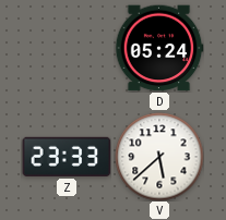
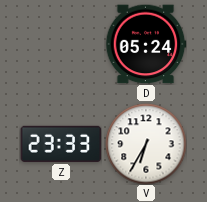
V: 5:38 -> 6:35 (146, 144)
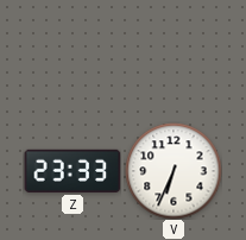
D: 05:24 -> none (146, 44)
V: 6:35 -> 6:34 (174, 171)
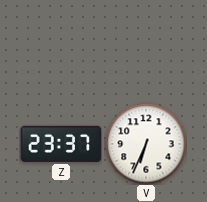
Z: 23:33 -> 23:37 (61, 144)
